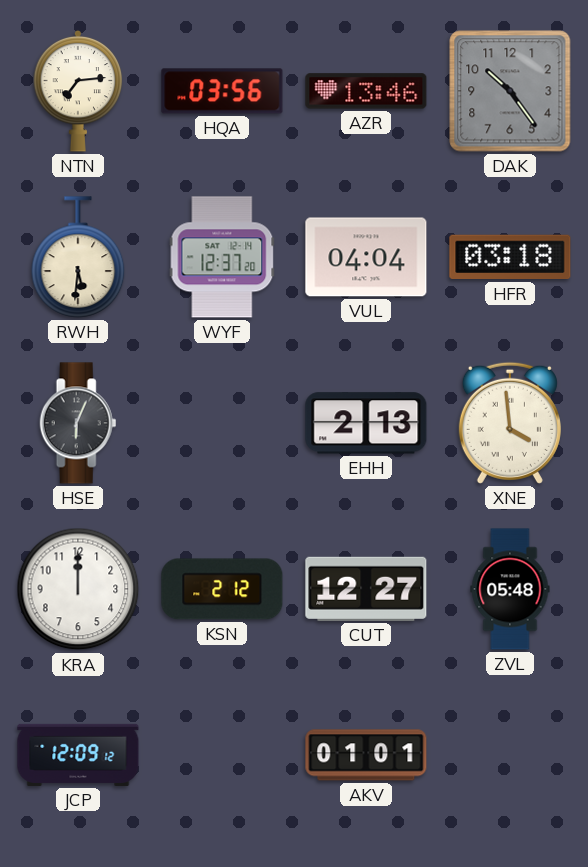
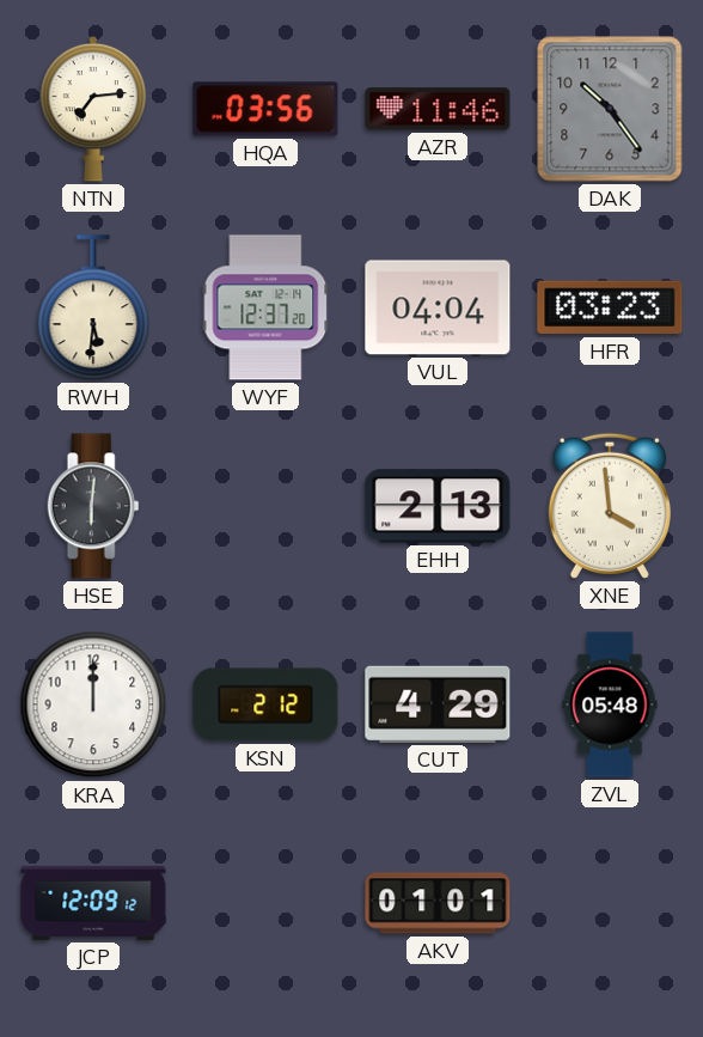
AZR: 13:46 -> 11:46 (438, 109)
HFR: 03:18 -> 03:23 (610, 307)
HSE: 6:04 -> 6:01 (93, 506)
CUT: 12:27 -> 4:29 (438, 704)
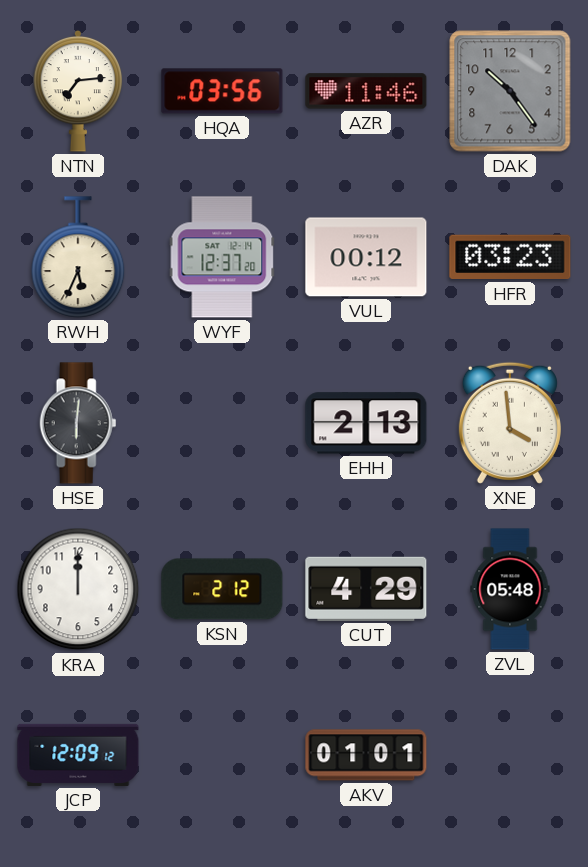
RWH: 5:31 -> 5:34 (78, 257)
VUL: 04:04 -> 00:12 (366, 257)
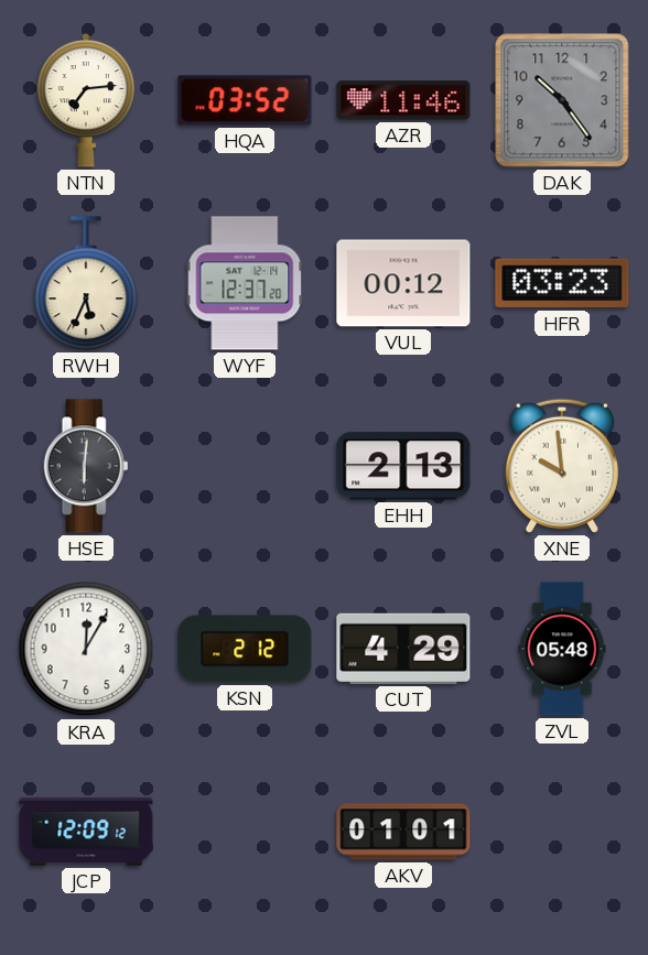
HQA: 03:56 -> 03:52 (245, 100)
XNE: 3:59 -> 9:59 (562, 466)
KRA: 12:00 -> 12:05 (86, 649)
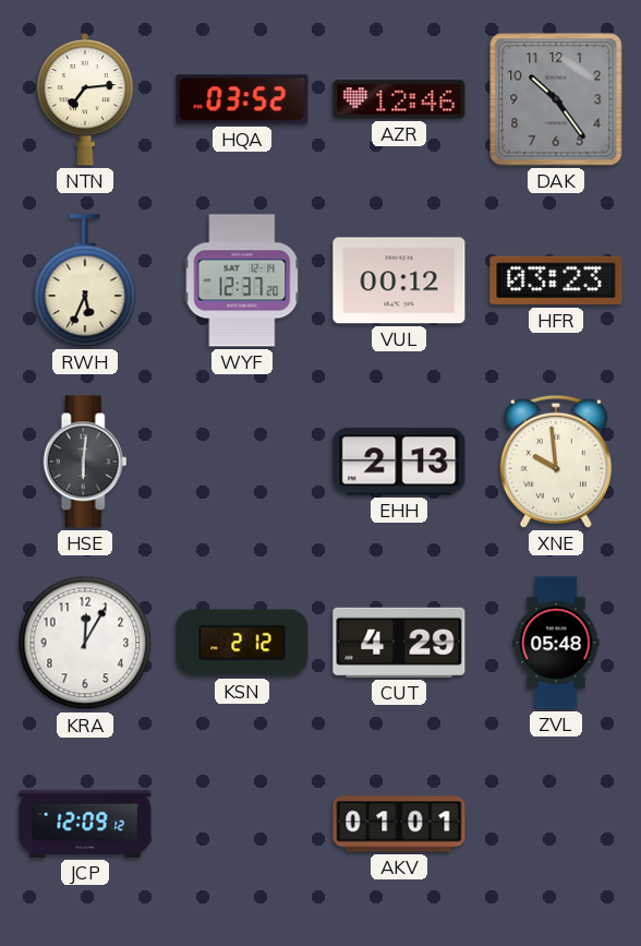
AZR: 11:46 -> 12:46 (399, 99)
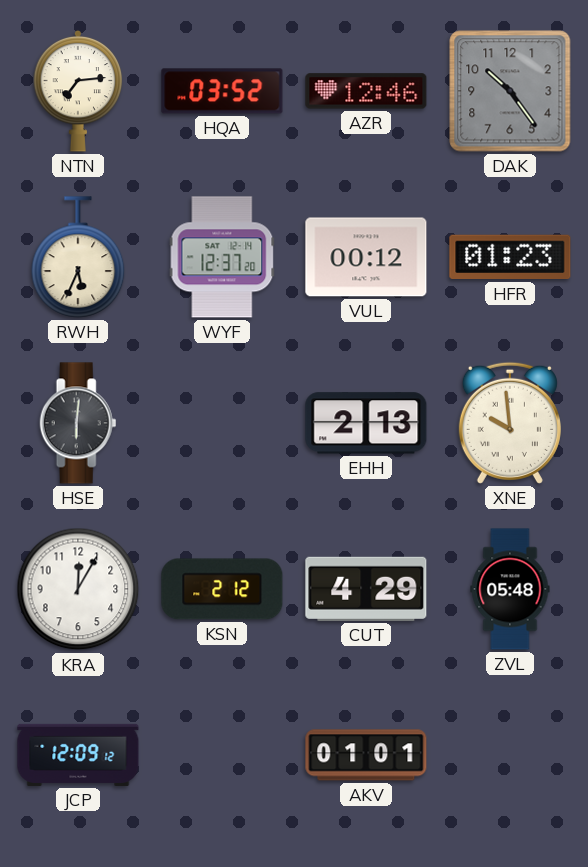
HFR: 03:23 -> 01:23 (510, 257)
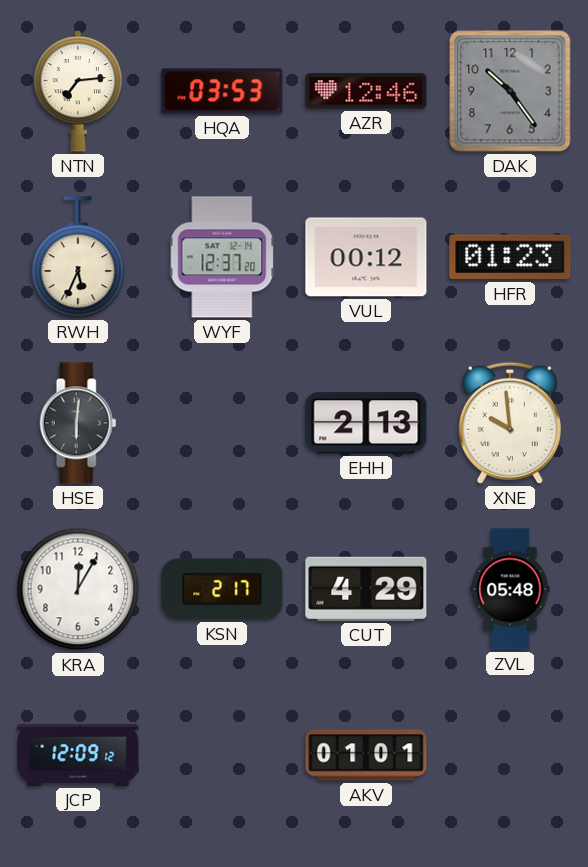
HQA: 03:52 -> 03:53 (222, 91)
KSN: 2:12 -> 2:17 (222, 589)
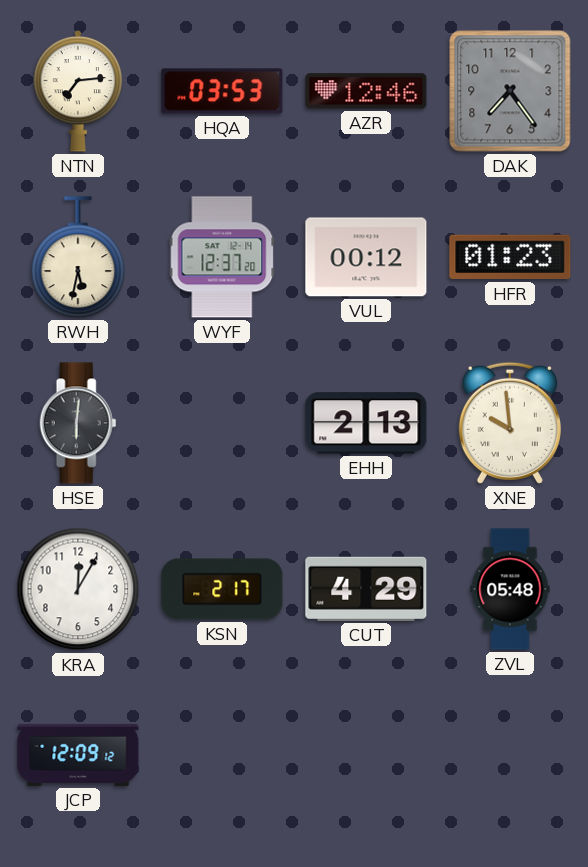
DAK: 10:24 -> 7:24 (510, 91)
RWH: 5:34 -> 5:32 (78, 257)
AKV: 01:01 -> none (366, 755)
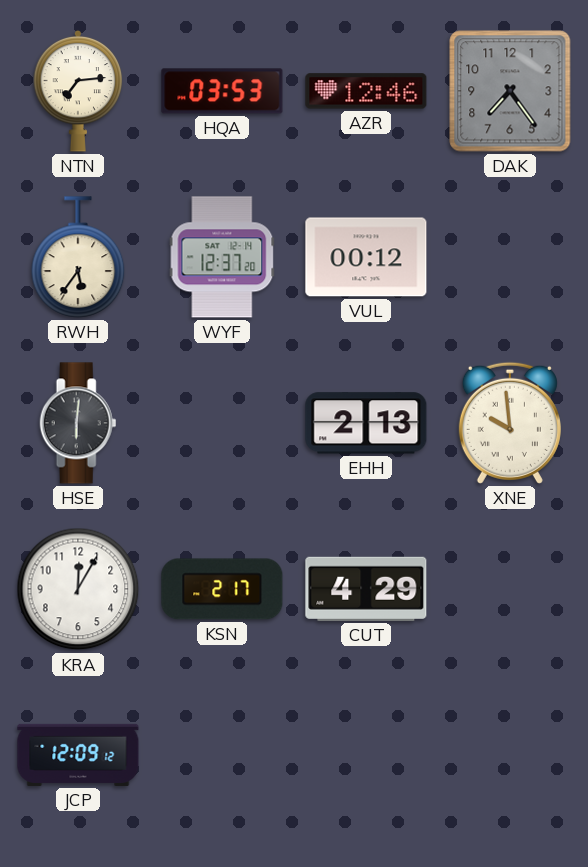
RWH: 5:32 -> 5:36 (78, 257)
HFR: 01:23 -> none (510, 257)
ZVL: 05:48 -> none (510, 589)
